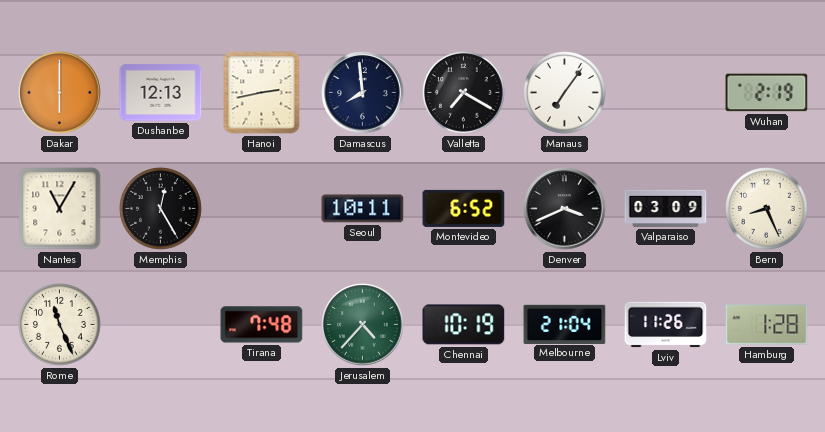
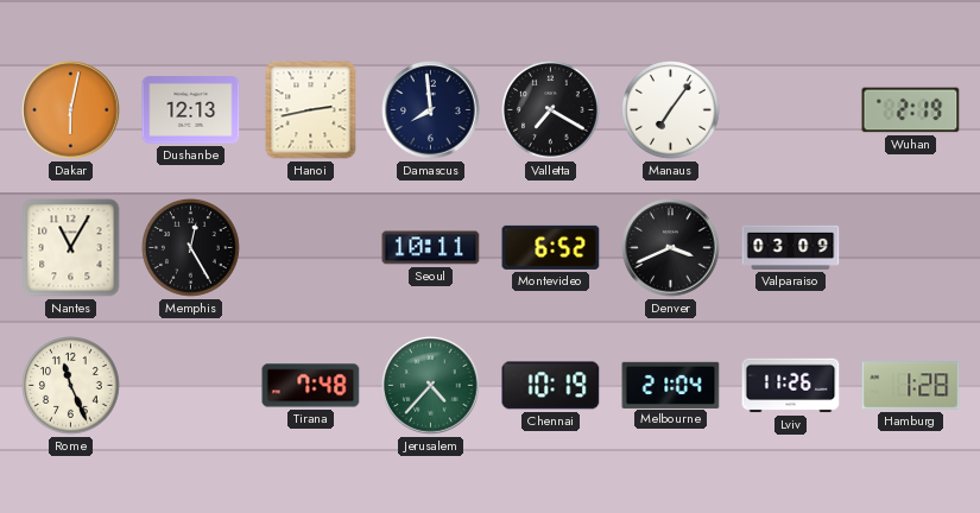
Dakar: 6:00 -> 6:02 (71, 110)
Bern: 8:26 -> none (767, 209)
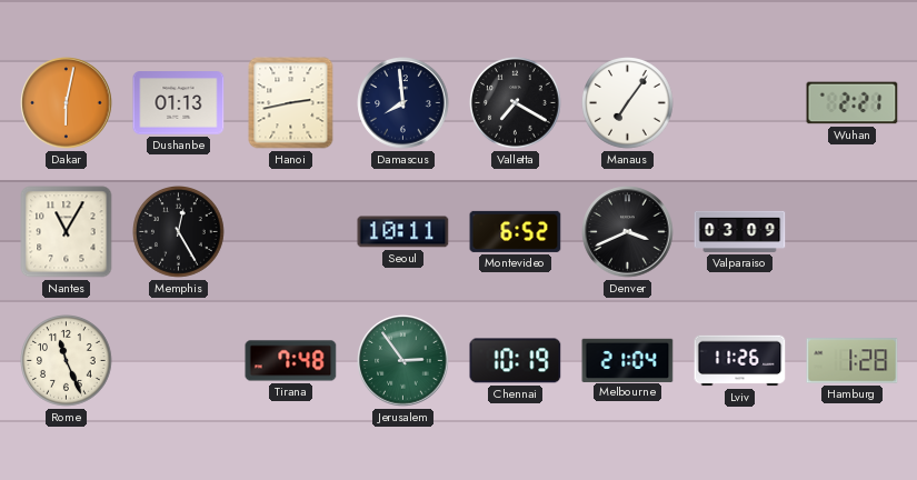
Dushanbe: 12:13 -> 01:13 (179, 103)
Wuhan: 2:19 -> 2:21 (853, 103)
Jerusalem: 4:37 -> 2:54 (403, 361)
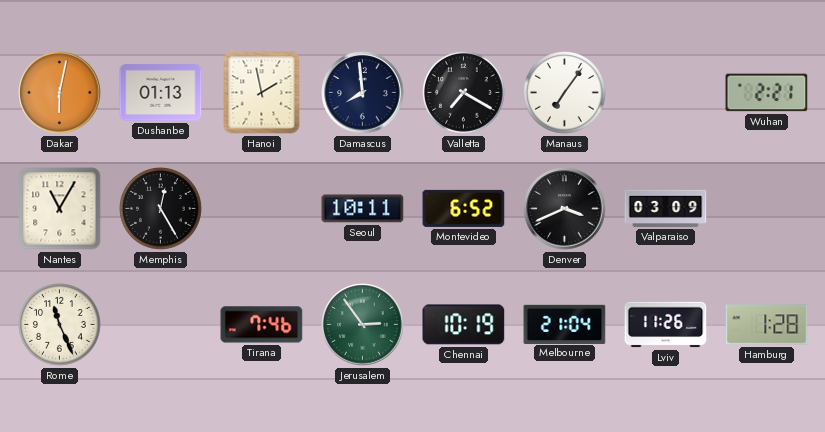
Hanoi: 2:43 -> 1:58 (262, 93)
Tirana: 7:48 -> 7:46 (262, 325)
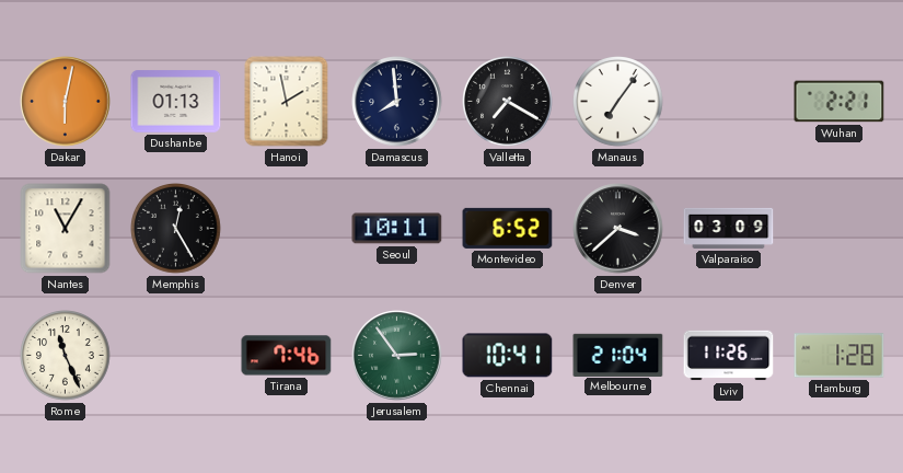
Denver: 3:41 -> 3:38 (618, 229)
Chennai: 10:19 -> 10:41 (508, 356)
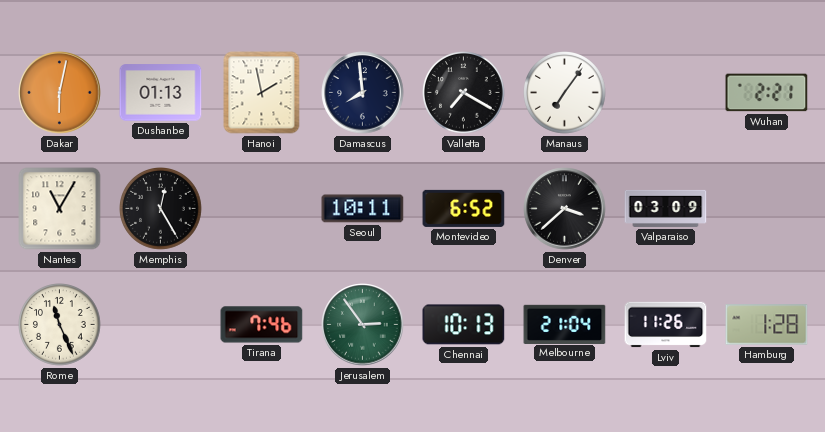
Chennai: 10:41 -> 10:13 (464, 325)
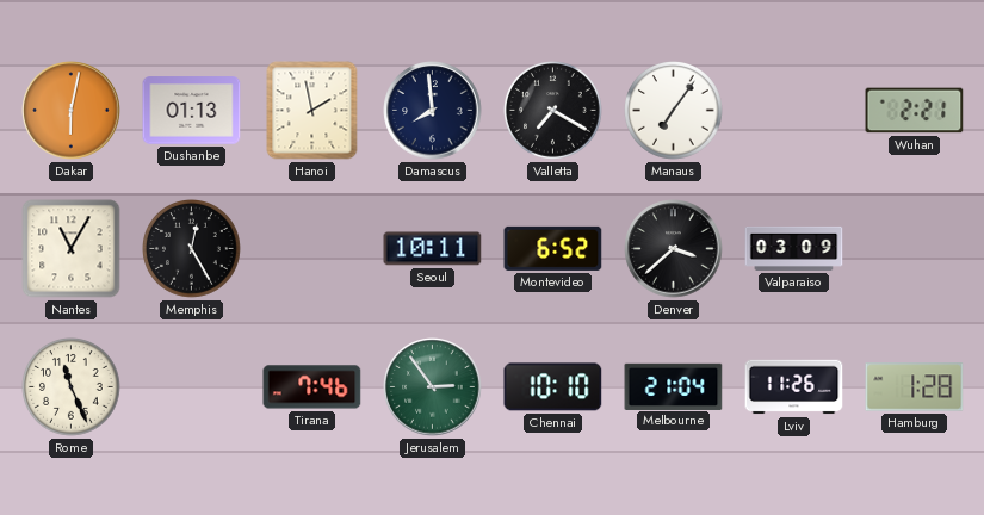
Chennai: 10:13 -> 10:10 (553, 387)
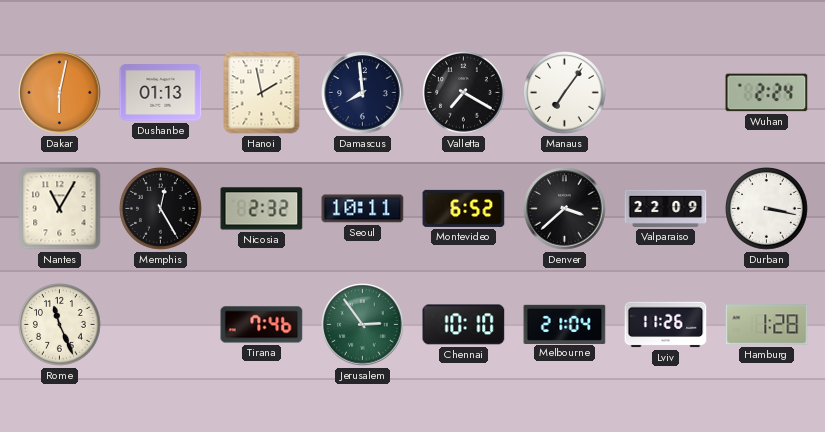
Wuhan: 2:21 -> 2:24 (767, 93)
Nicosia: none -> 2:32 (262, 209)
Valparaiso: 03:09 -> 22:09 (666, 208)
Durban: none -> 3:17 (767, 209)
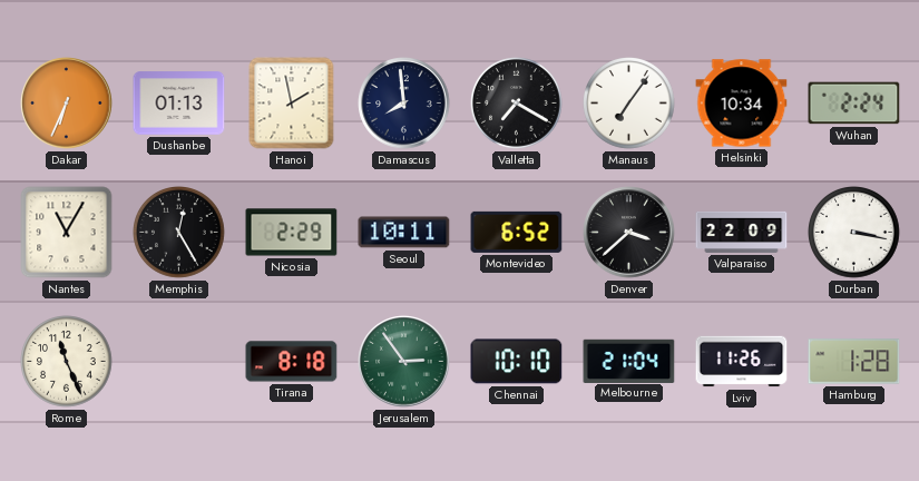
Dakar: 6:02 -> 6:34 (67, 104)
Helsinki: none -> 10:34 (742, 104)
Nicosia: 2:32 -> 2:29 (292, 233)
Tirana: 7:46 -> 8:18 (292, 362)
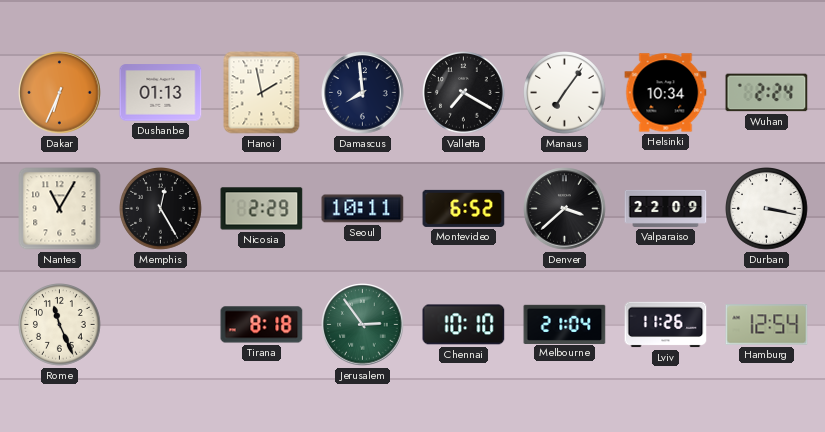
Hamburg: 1:28 -> 12:54 (767, 325)
